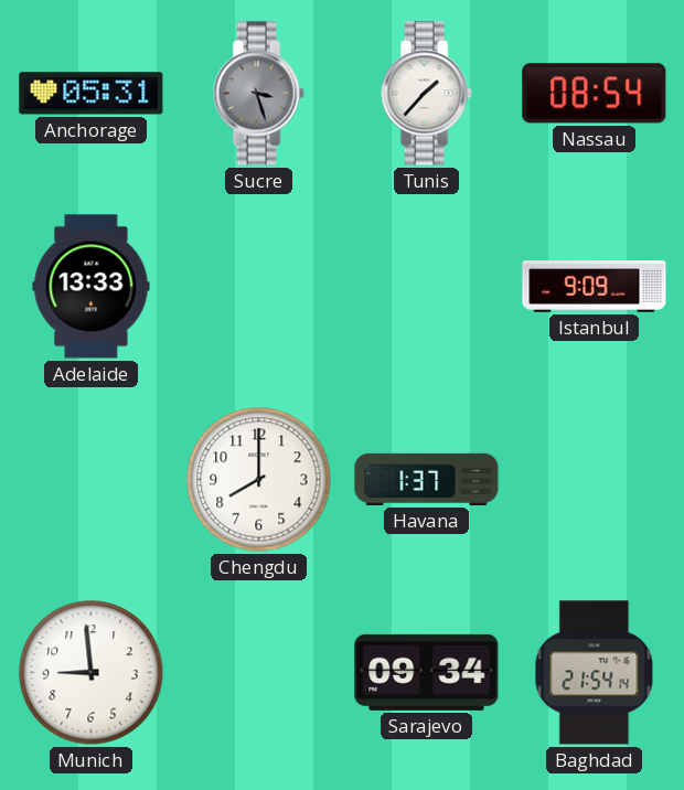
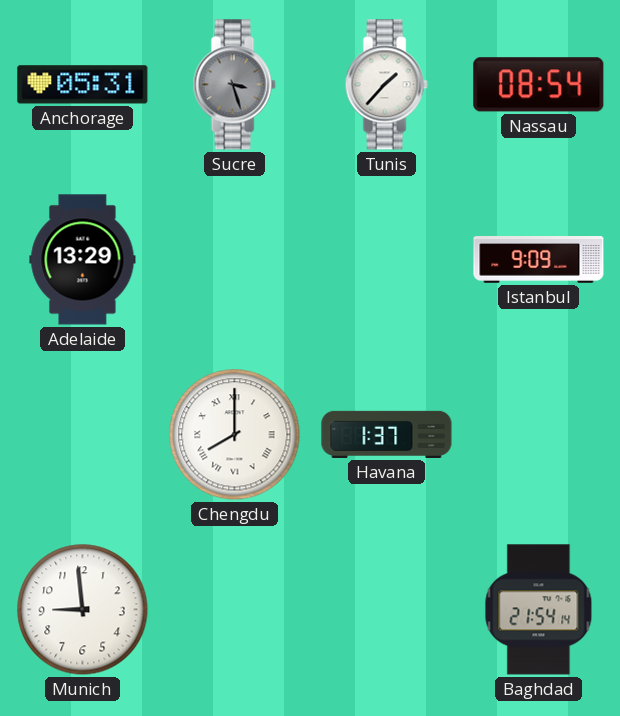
Adelaide: 13:33 -> 13:29 (83, 260)
Chengdu numerals: Arabic -> Roman (235, 435)
Sarajevo: 09:34 -> none (427, 672)
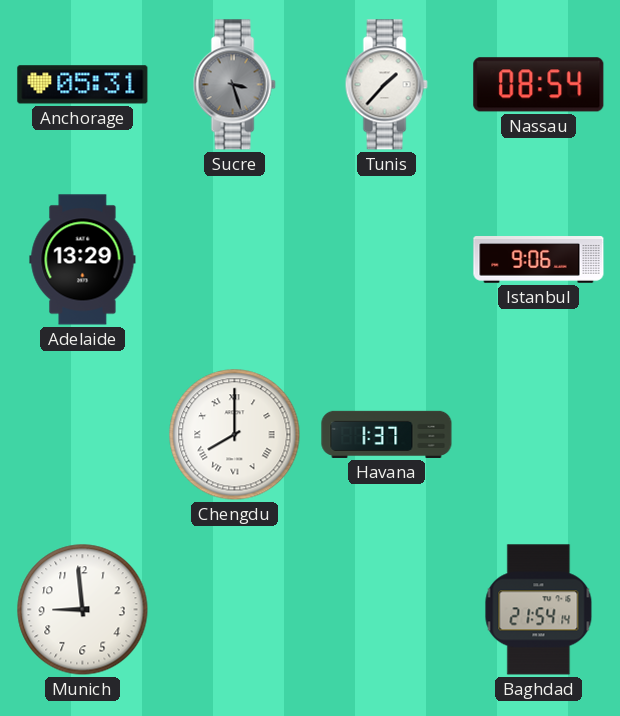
Istanbul: 9:09 -> 9:06 (539, 260)
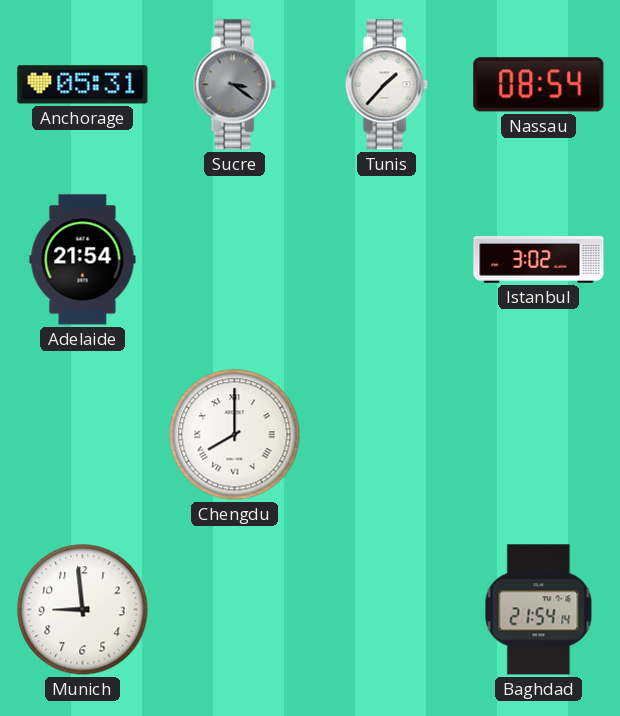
Sucre: 3:27 -> 3:21 (234, 85)
Adelaide: 13:29 -> 21:54 (83, 260)
Istanbul: 9:06 -> 3:02 (539, 260)
Havana: 1:37 -> none (387, 434)
